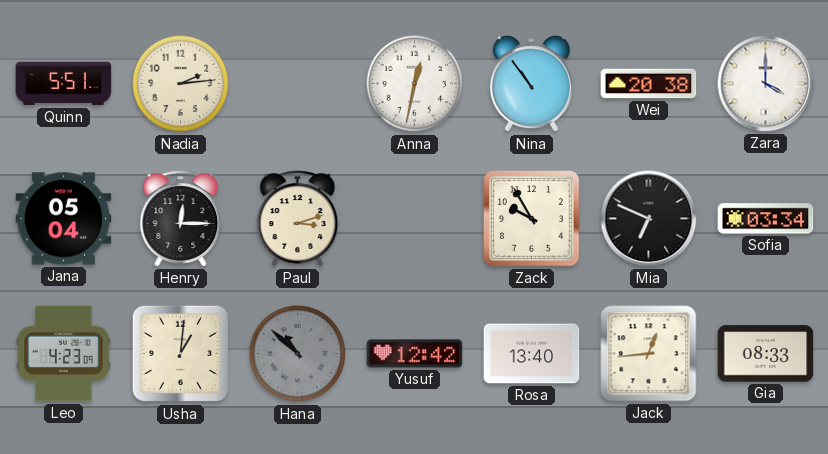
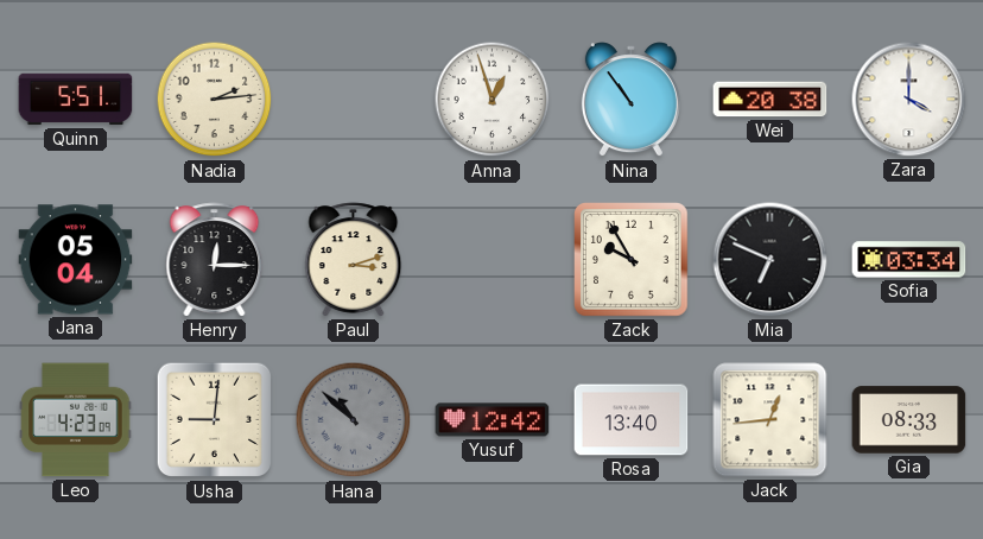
Anna: 12:32 -> 12:57 (493, 100)
Usha: 1:01 -> 9:01 (215, 420)
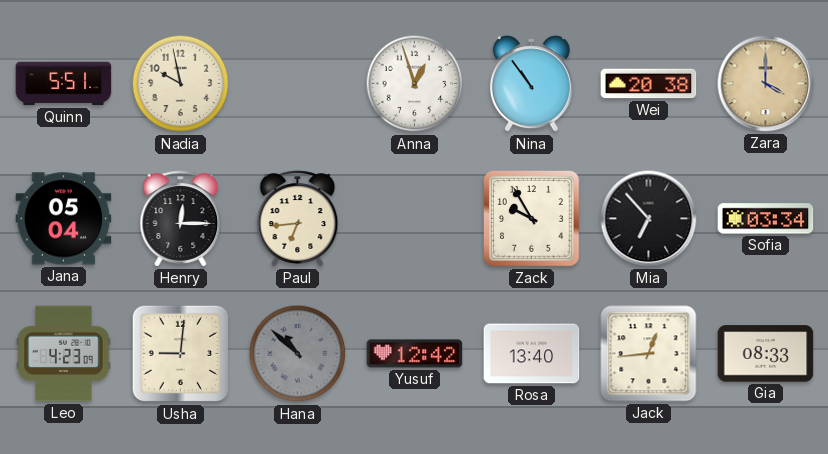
Nadia: 2:14 -> 9:58 (181, 84)
Zara dial: white -> champagne (766, 84)
Paul: 3:12 -> 6:44 (298, 219)
Mia: 6:49 -> 6:53 (649, 219)
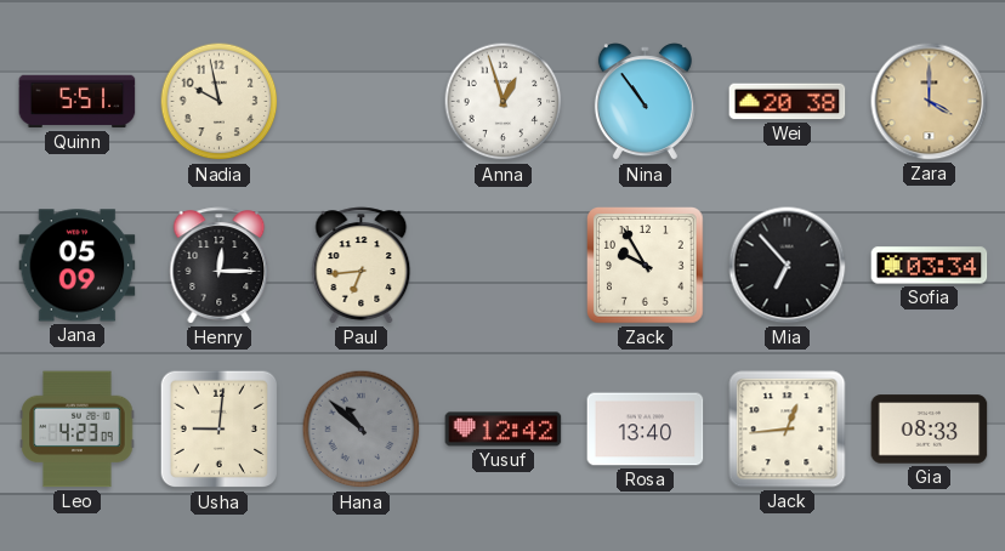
Jana: 05:04 -> 05:09 (78, 266)
